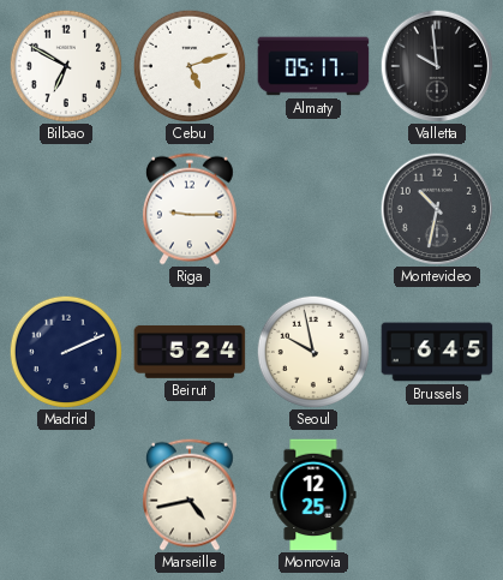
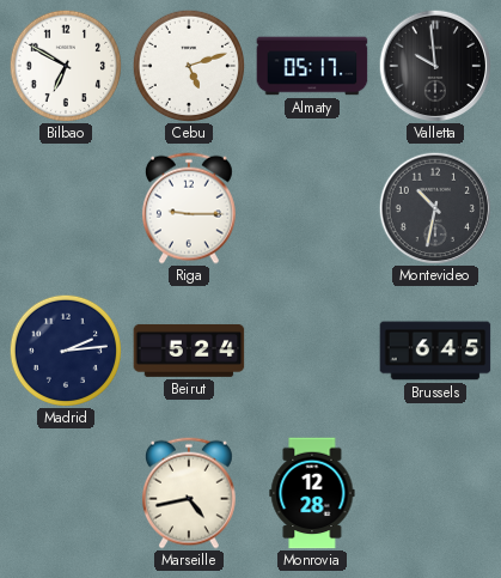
Madrid: 2:11 -> 2:14 (65, 349)
Seoul: 9:58 -> none (312, 351)
Monrovia: 12:25 -> 12:28 (312, 493)
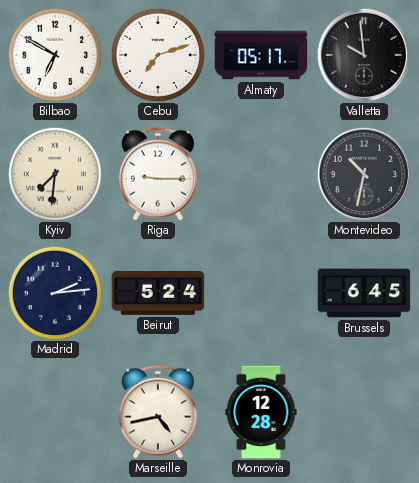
Cebu: 5:12 -> 7:12 (157, 54)
Kyiv: none -> 7:31 (54, 173)
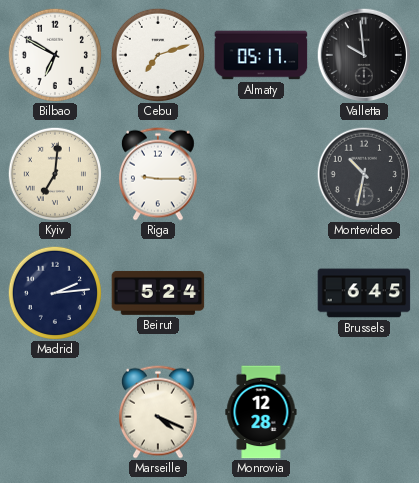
Kyiv: 7:31 -> 7:01 (54, 173)
Marseille: 4:43 -> 4:19 (158, 412)
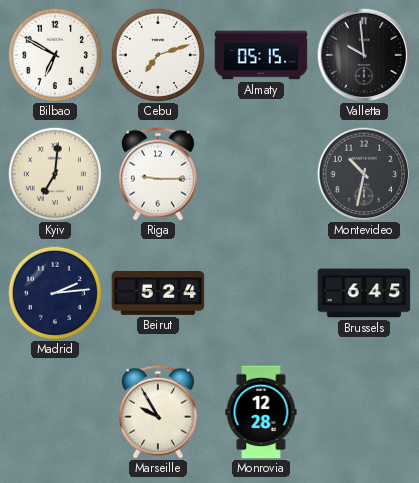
Almaty: 05:17 -> 05:15 (261, 55)
Marseille: 4:19 -> 9:55 (158, 412)
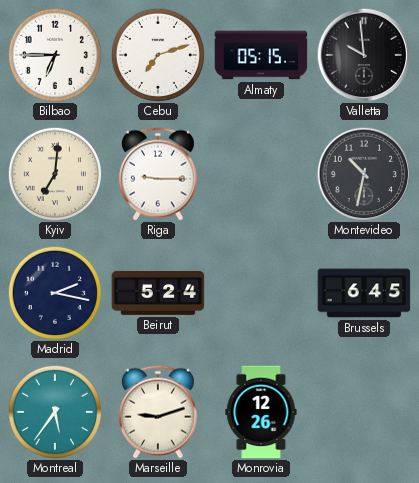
Bilbao: 6:50 -> 6:45 (54, 54)
Madrid: 2:14 -> 2:17 (54, 292)
Montreal: none -> 5:36 (54, 411)
Marseille: 9:55 -> 9:12 (158, 412)
Monrovia: 12:28 -> 12:26 (261, 412)
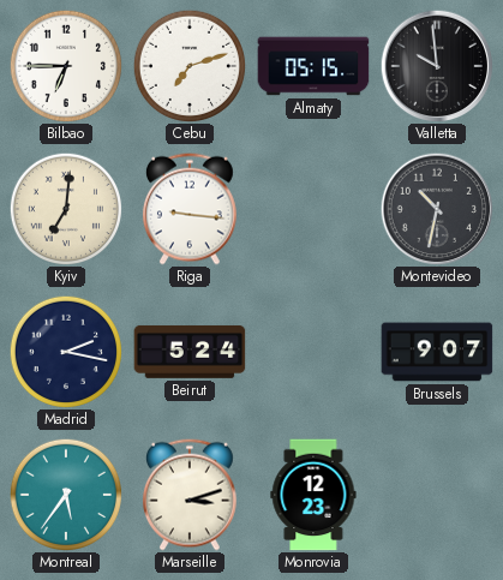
Riga: 9:15 -> 9:16 (190, 209)
Brussels: 6:45 -> 9:07 (437, 352)
Marseille: 9:12 -> 3:12 (190, 495)
Monrovia: 12:26 -> 12:23 (313, 495)
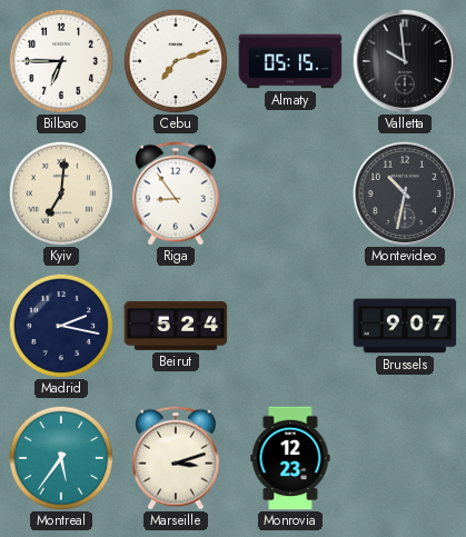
Riga: 9:16 -> 8:54 (176, 193)
